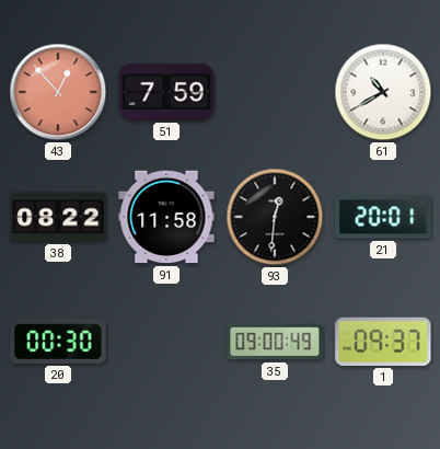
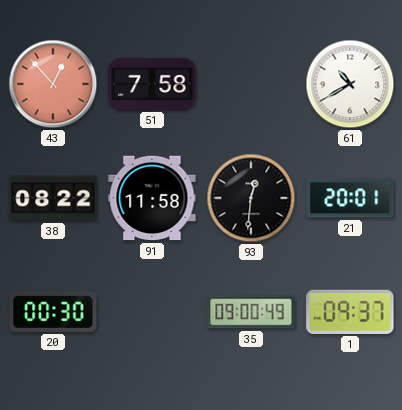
51: 7:59 -> 7:58 (152, 84)
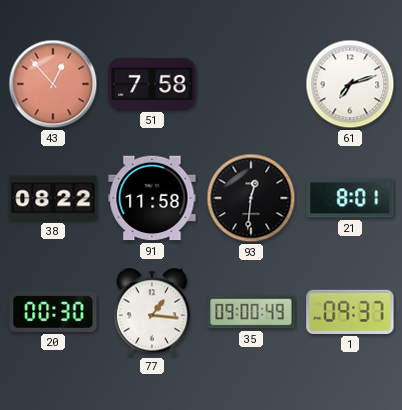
61: 10:40 -> 7:12 (350, 84)
21: 20:01 -> 8:01 (350, 198)
77: none -> 1:16 (152, 312)
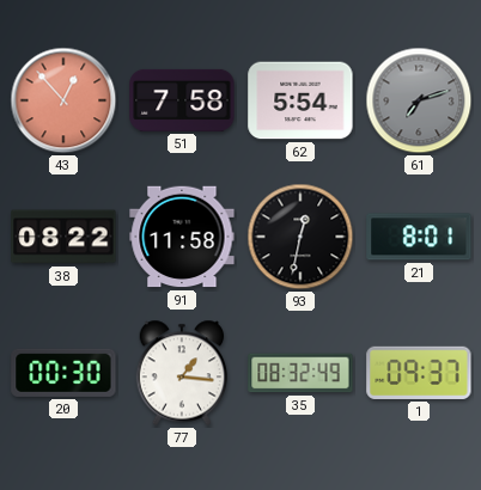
62: none -> 5:54 (300, 100)
61 dial: white -> grey (419, 100)
93: 12:31 -> 12:32 (300, 237)
35: 09:00 -> 08:32 (300, 373)
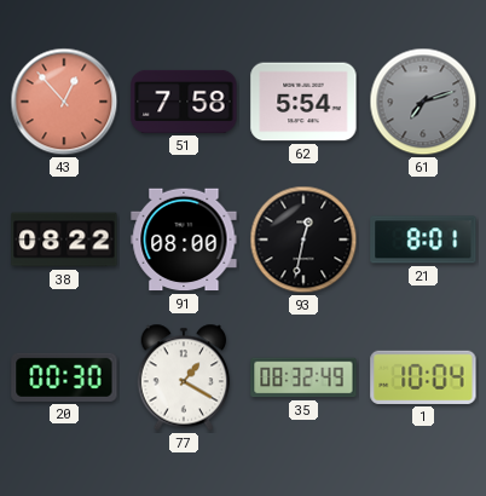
91: 11:58 -> 08:00 (184, 240)
77: 1:16 -> 1:20 (184, 377)
1: 09:37 -> 10:04 (423, 377)
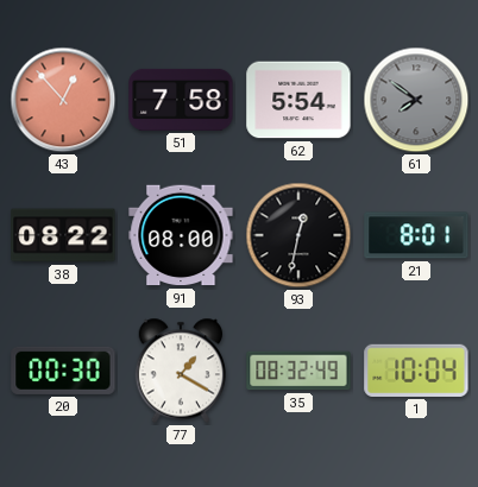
61: 7:12 -> 7:51 (416, 100)
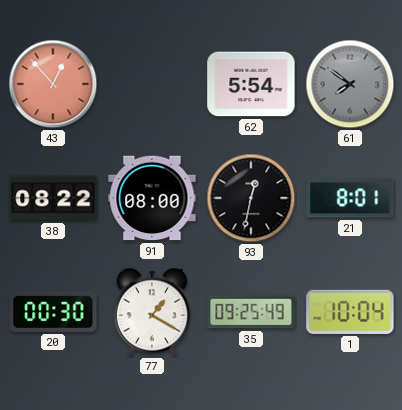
51: 7:58 -> none (181, 100)
35: 08:32 -> 09:25 (251, 312)
